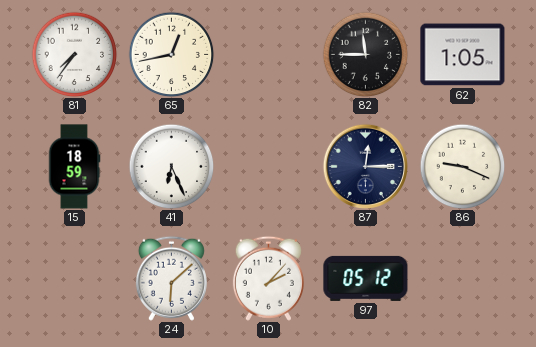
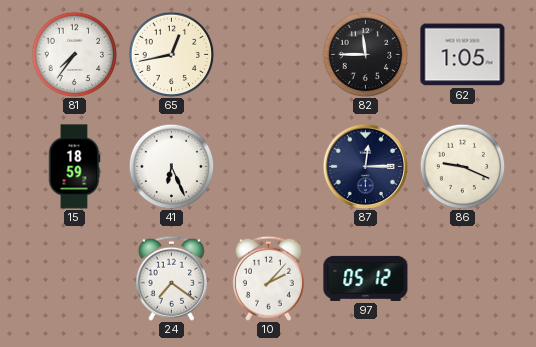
24: 6:08 -> 7:21 (171, 278)
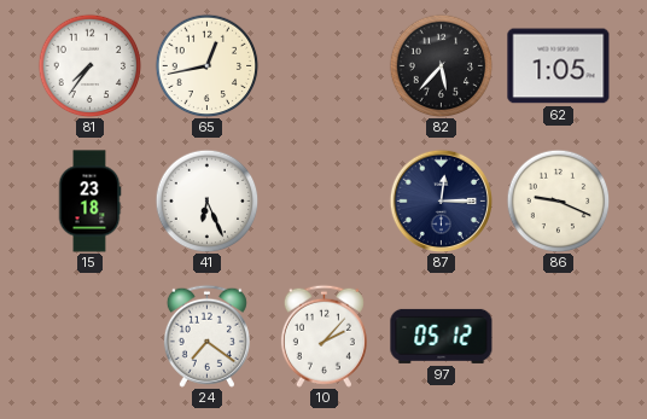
82: 11:45 -> 5:37 (441, 65)
15: 18:59 -> 23:18 (89, 202)
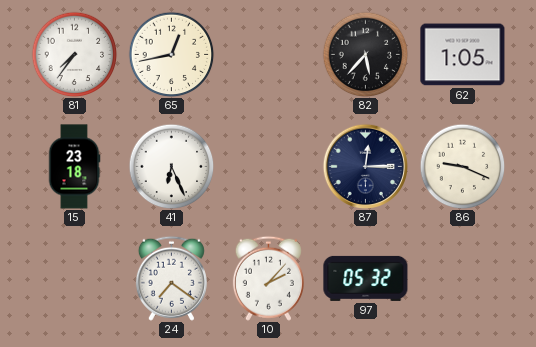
97: 05:12 -> 05:32 (366, 278)
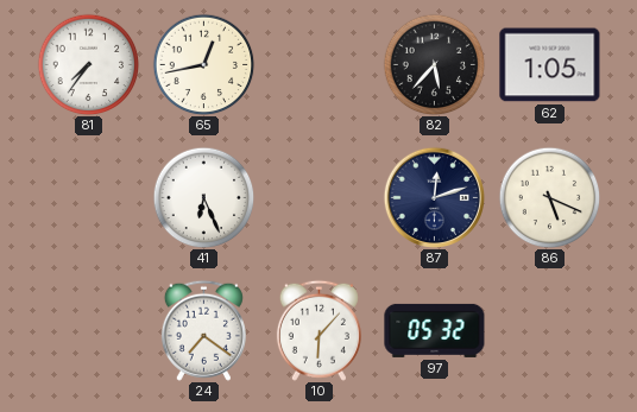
15: 23:18 -> none (74, 167)
87: 12:15 -> 12:12 (434, 197)
86: 9:19 -> 5:19 (549, 197)
10: 2:07 -> 6:07 (318, 330)
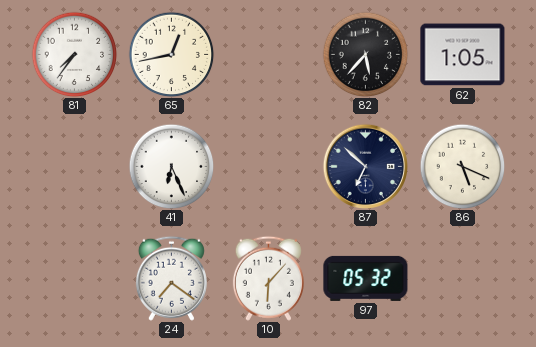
87: 12:12 -> 6:52 (365, 166)
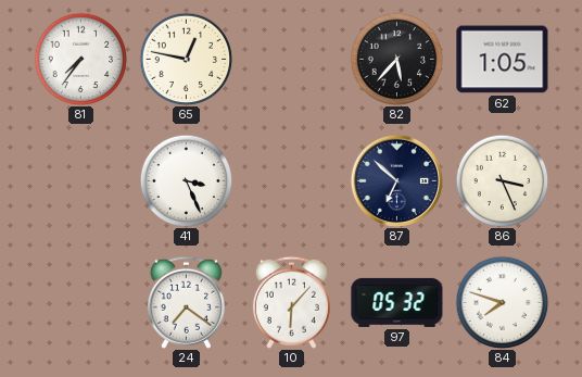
65: 12:43 -> 12:47 (186, 59)
41: 6:26 -> 3:26 (186, 180)
86: 5:19 -> 3:26 (502, 180)
84: none -> 7:48 (502, 302)
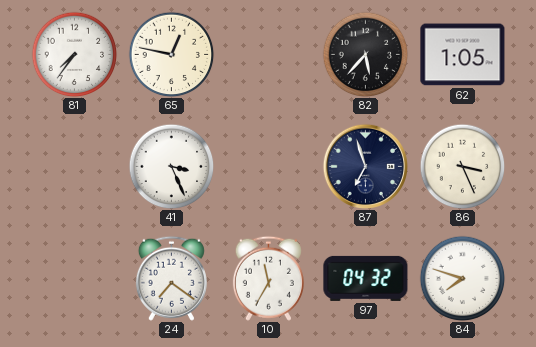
87: 6:52 -> 6:57 (365, 166)
10: 6:07 -> 11:35 (268, 278)
97: 05:32 -> 04:32 (366, 278)
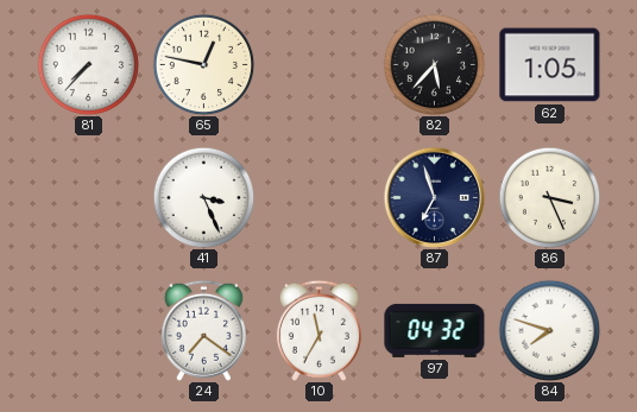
81: 7:36 -> 7:37 (88, 64)
